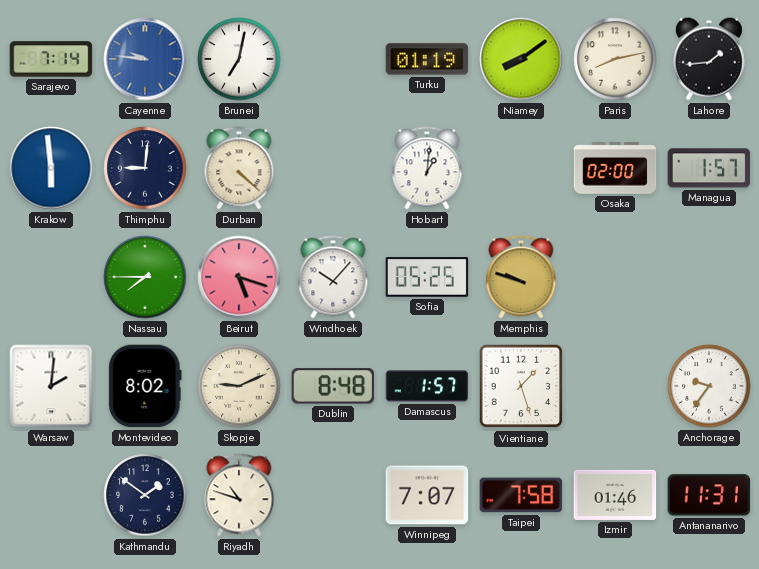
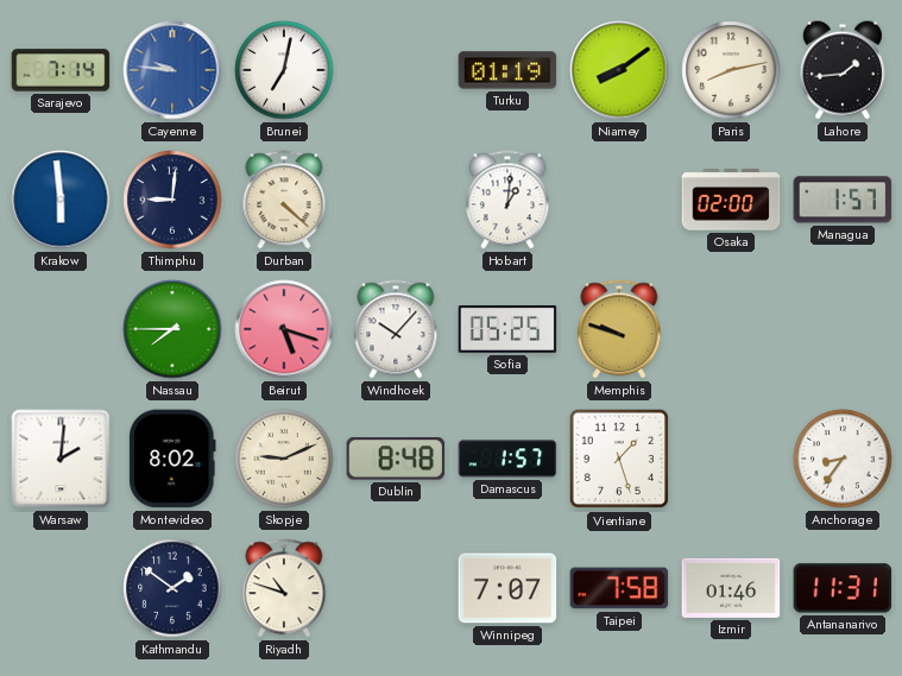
Anchorage: 9:36 -> 8:36 (843, 459)
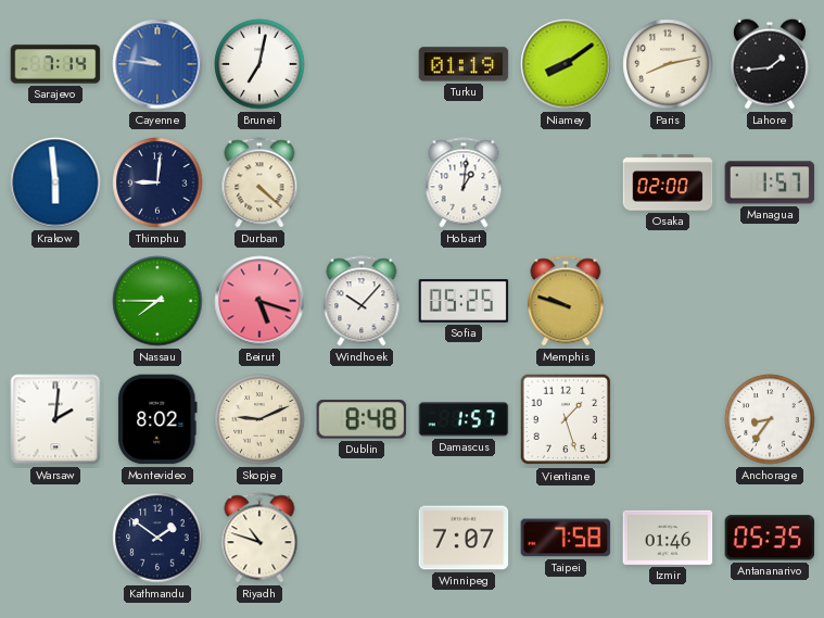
Antananarivo: 11:31 -> 05:35 (770, 538)
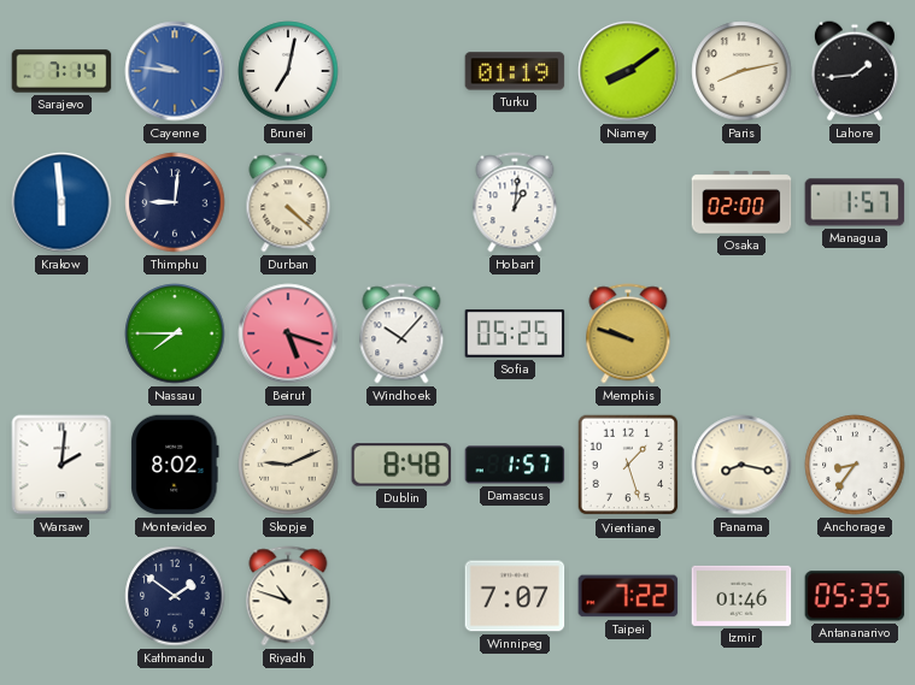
Panama: none -> 8:17 (741, 465)
Taipei: 7:58 -> 7:22 (628, 596)
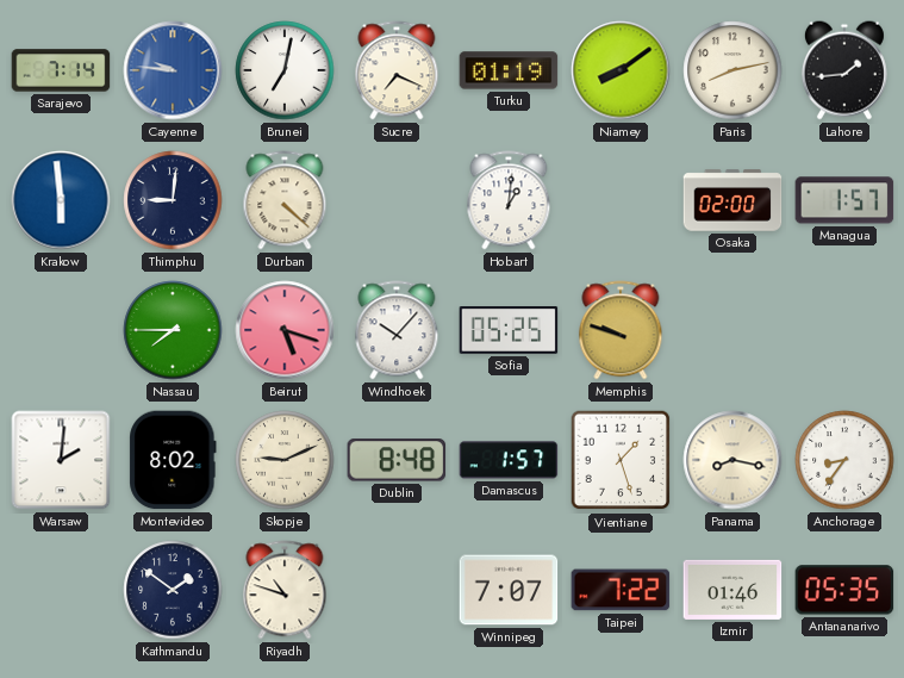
Sucre: none -> 7:19 (397, 70)
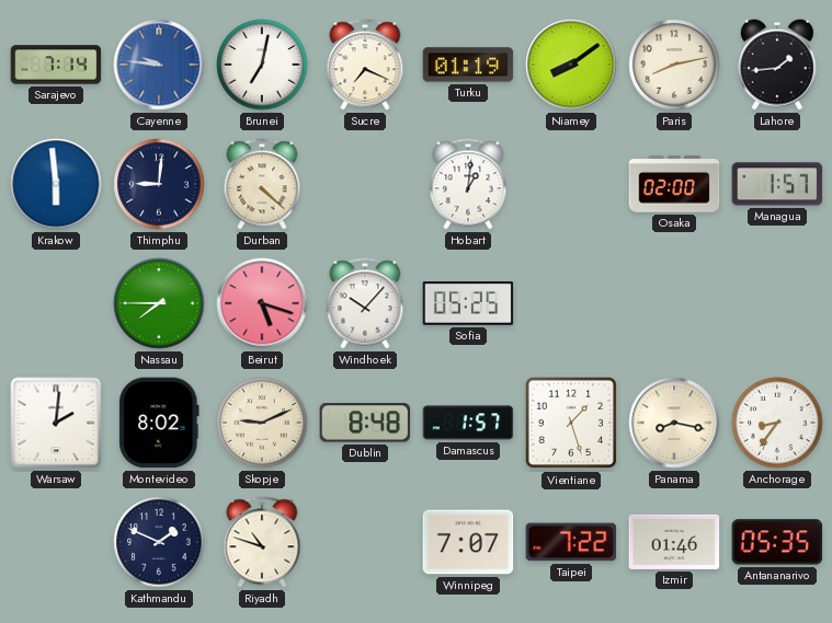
Memphis: 9:48 -> none (621, 330)
Kathmandu: 1:51 -> 1:49 (159, 542)
